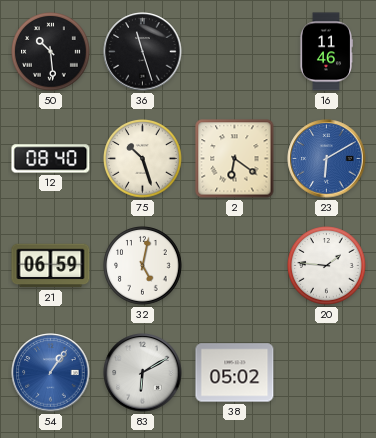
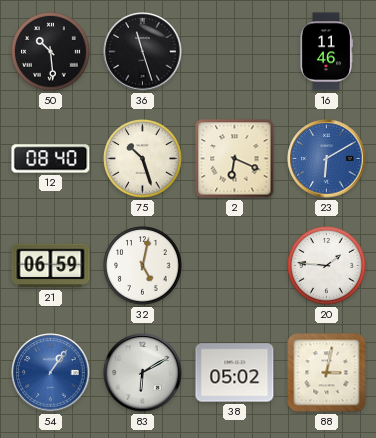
2: 6:21 -> 6:19 (235, 159)
88: none -> 3:02 (327, 373)
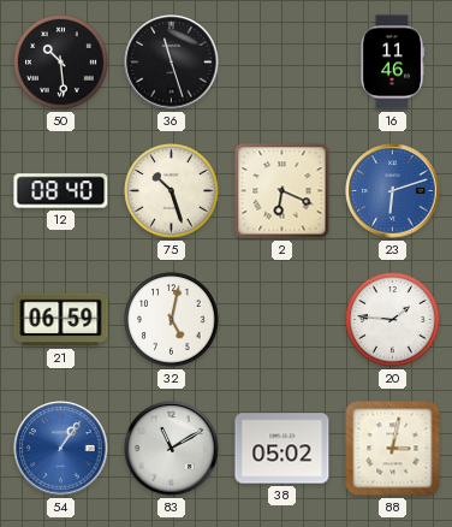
23: 6:10 -> 6:12 (393, 191)
83: 6:10 -> 11:10 (172, 449)
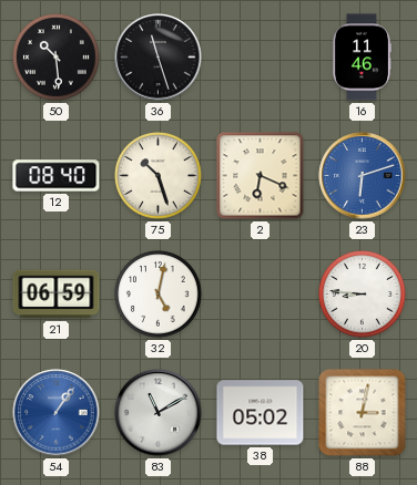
20: 1:46 -> 8:46 (363, 295)
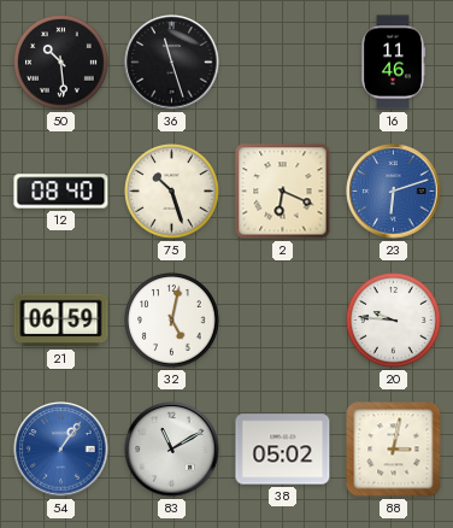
20: 8:46 -> 9:46 (394, 321)
